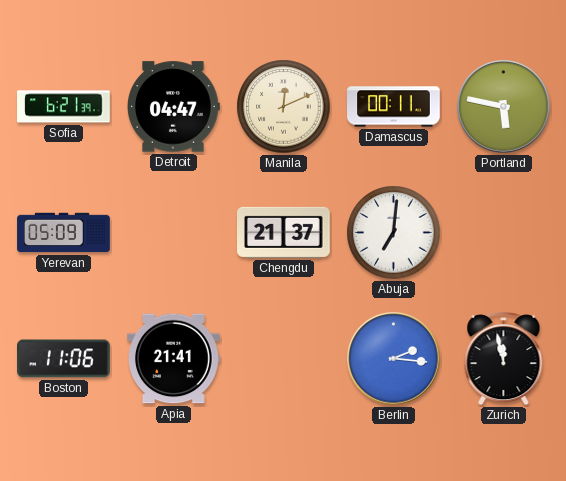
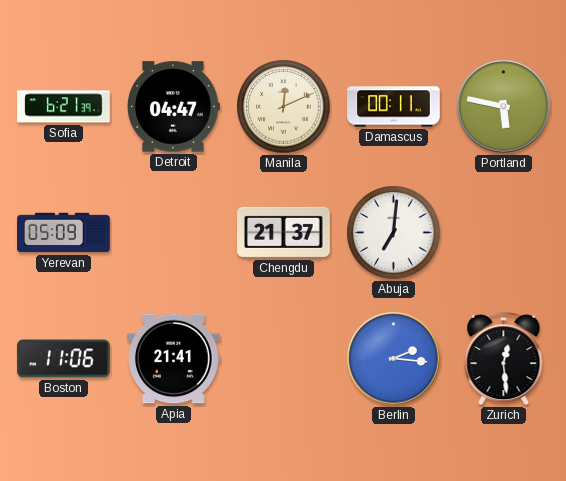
Zurich: 11:58 -> 12:29 (504, 359)
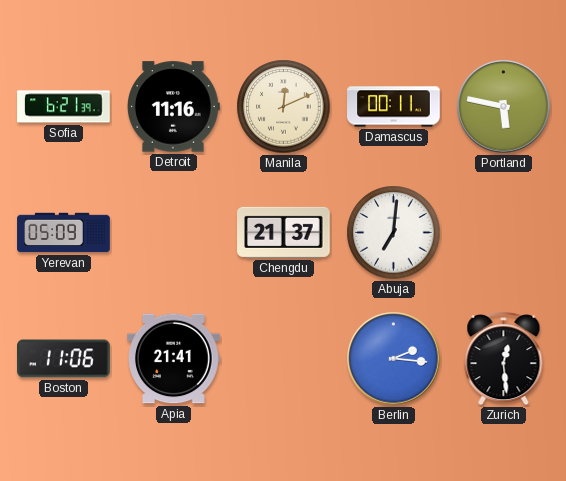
Detroit: 04:47 -> 11:16 (174, 107)
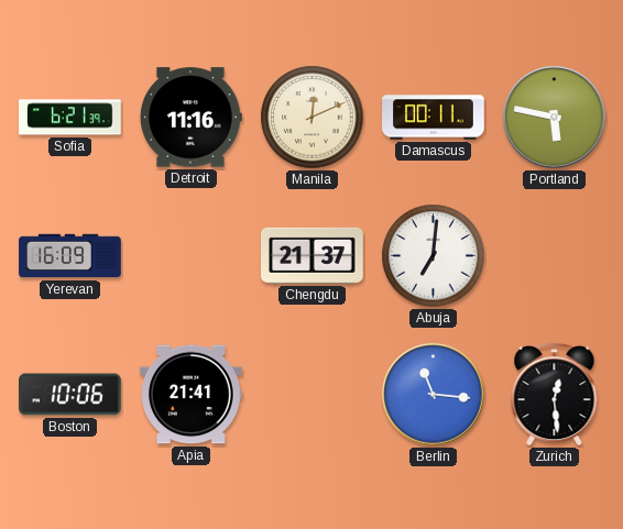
Yerevan: 05:09 -> 16:09 (70, 256)
Boston: 11:06 -> 10:06 (70, 395)
Berlin: 2:16 -> 11:16 (434, 395)
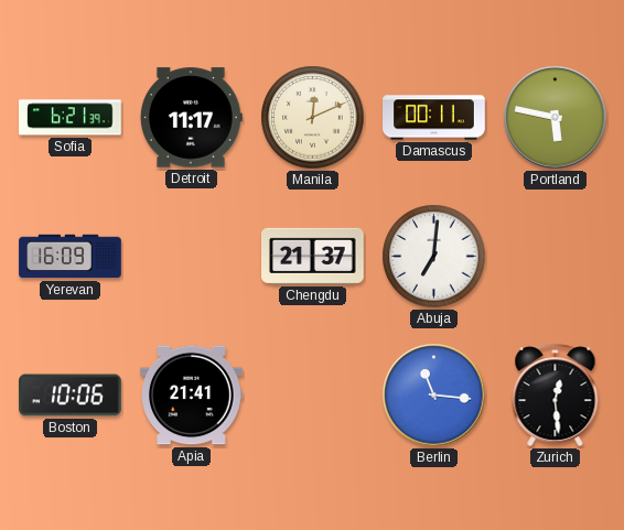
Detroit: 11:16 -> 11:17 (192, 118)
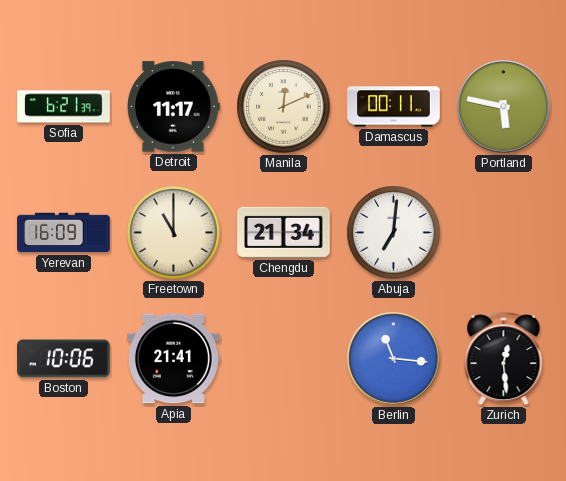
Freetown: none -> 11:00 (174, 233)
Chengdu: 21:37 -> 21:34 (284, 232)
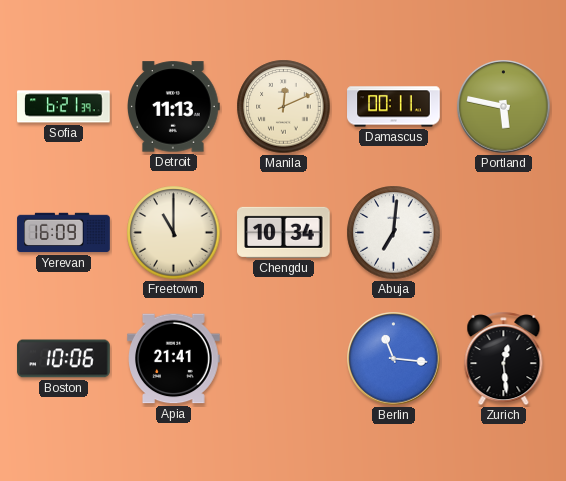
Detroit: 11:17 -> 11:13 (174, 107)
Chengdu: 21:34 -> 10:34 (284, 232)
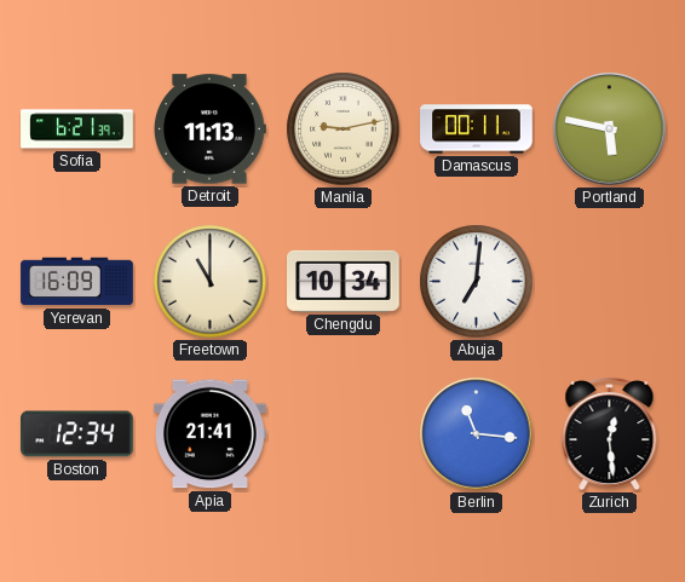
Manila: 12:11 -> 9:13 (344, 129)
Boston: 10:06 -> 12:34 (77, 434)
